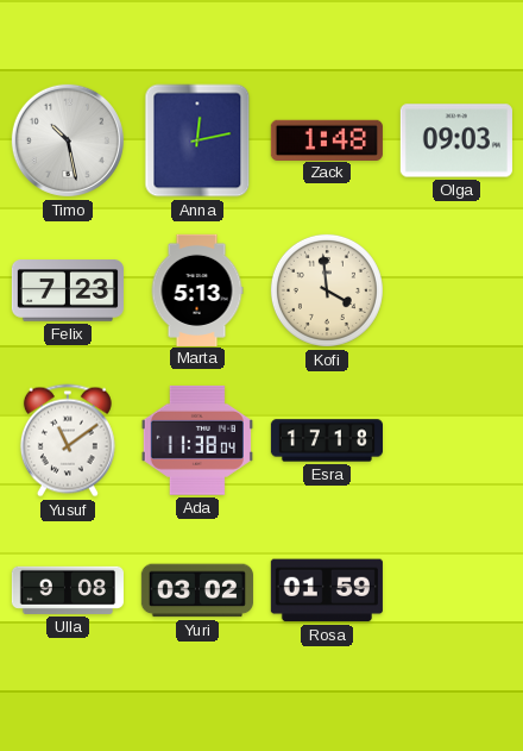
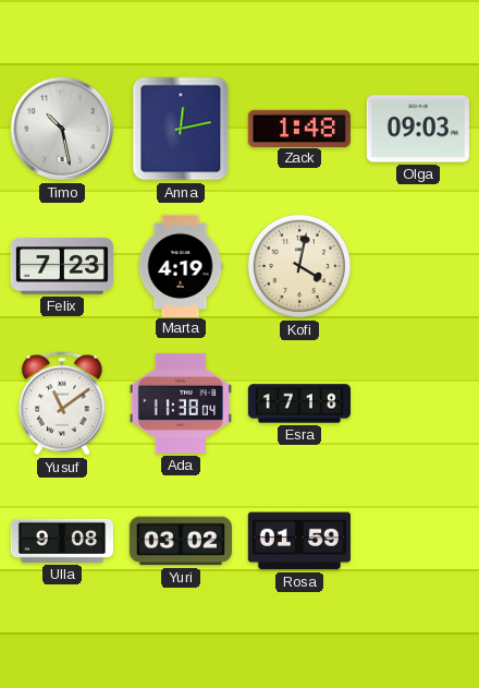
Marta: 5:13 -> 4:19 (181, 265)
Kofi: 3:59 -> 4:02 (299, 266)
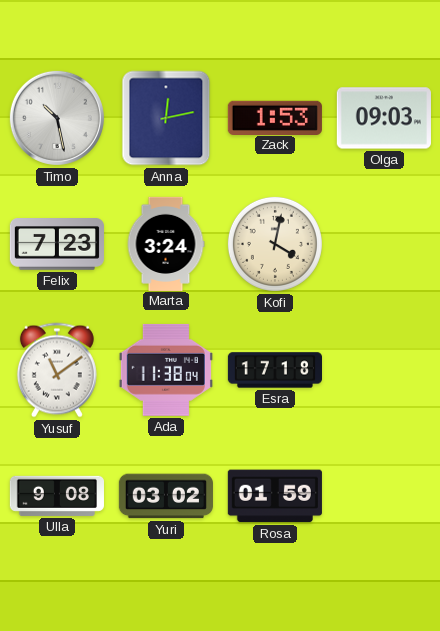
Zack: 1:48 -> 1:53 (275, 117)
Marta: 4:19 -> 3:24 (166, 243)
